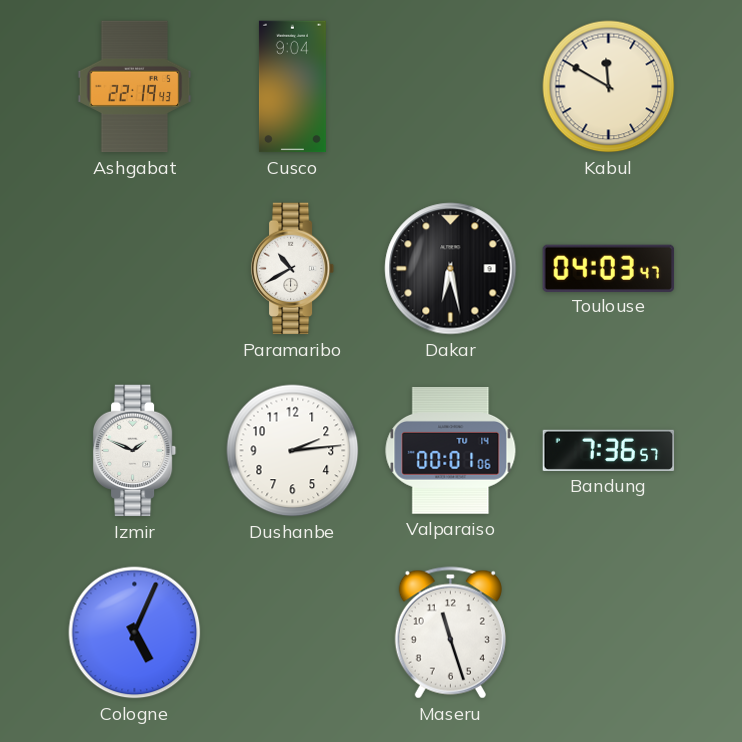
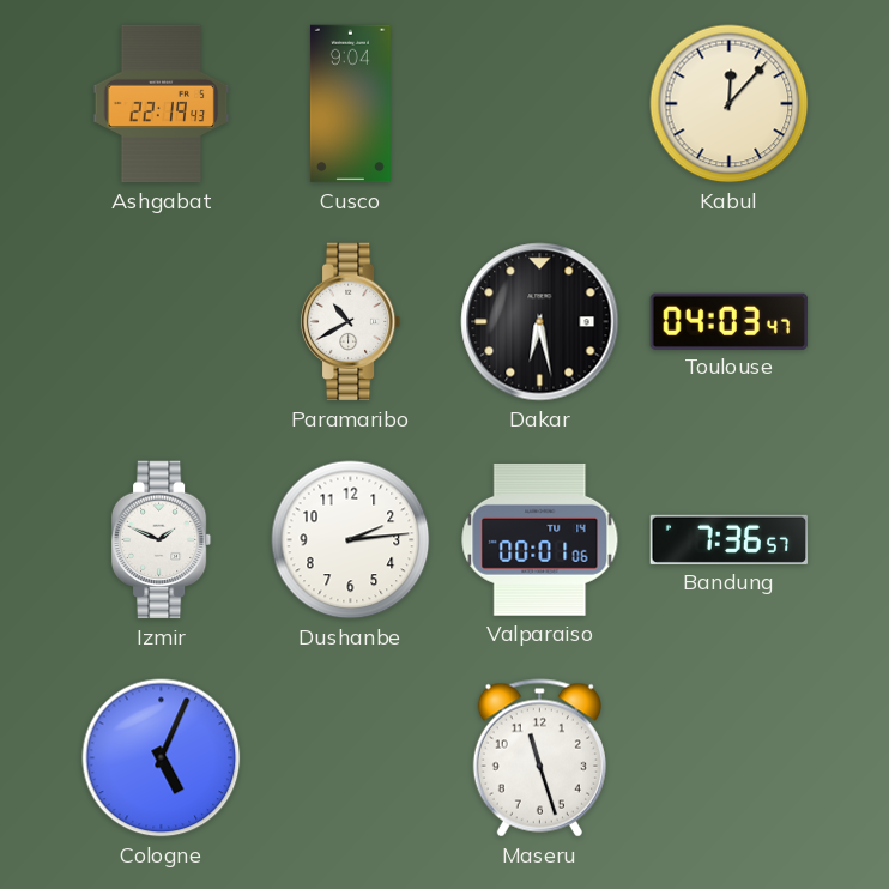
Kabul: 11:50 -> 12:07 (730, 104)
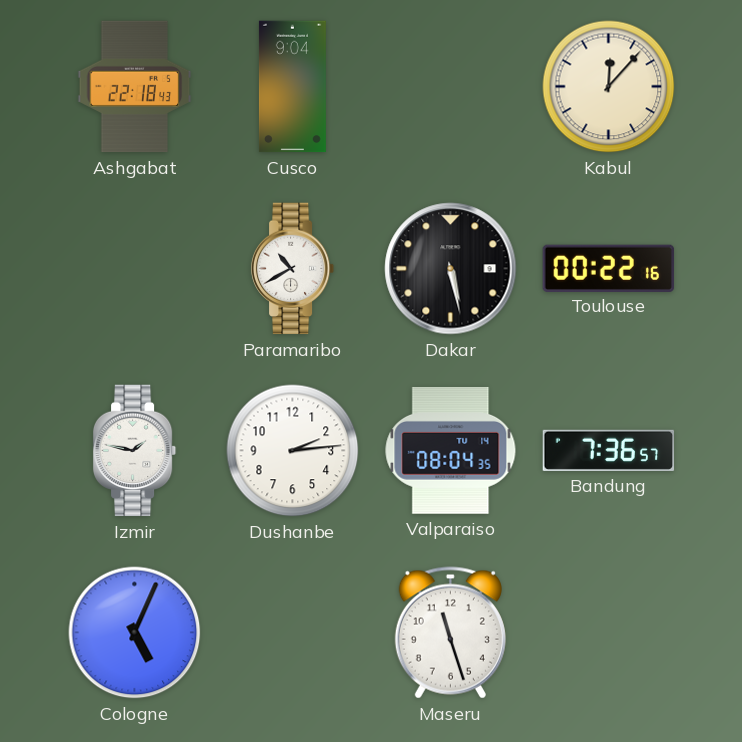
Ashgabat: 22:19 -> 22:18 (135, 87)
Dakar: 6:28 -> 5:28 (451, 269)
Toulouse: 04:03 -> 00:22 (609, 268)
Izmir: 1:49 -> 1:47 (135, 451)
Valparaiso: 00:01 -> 08:04 (451, 450)
